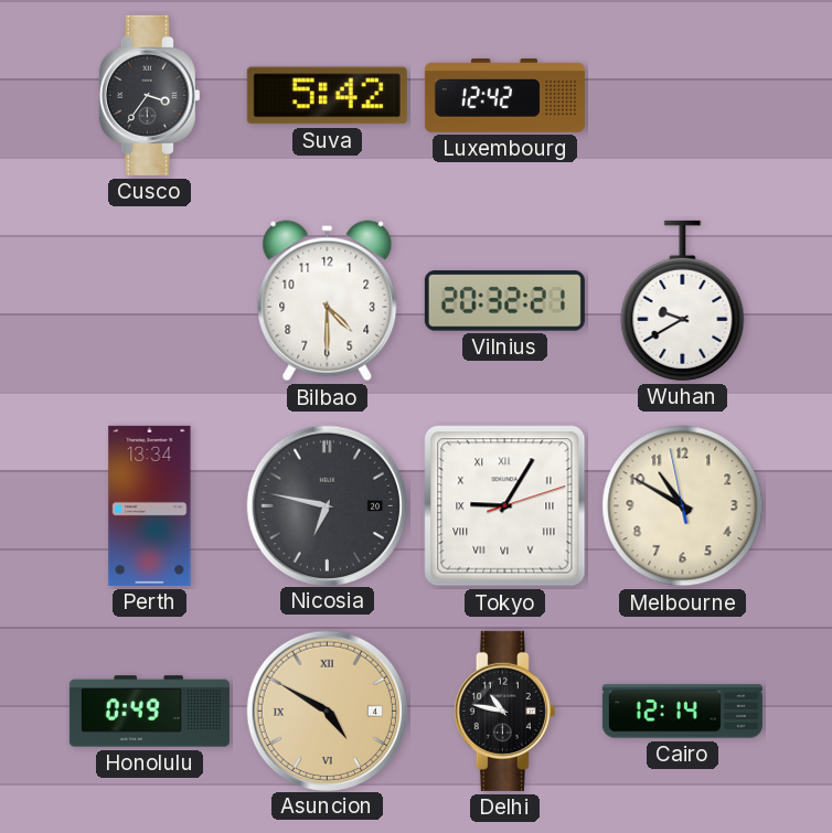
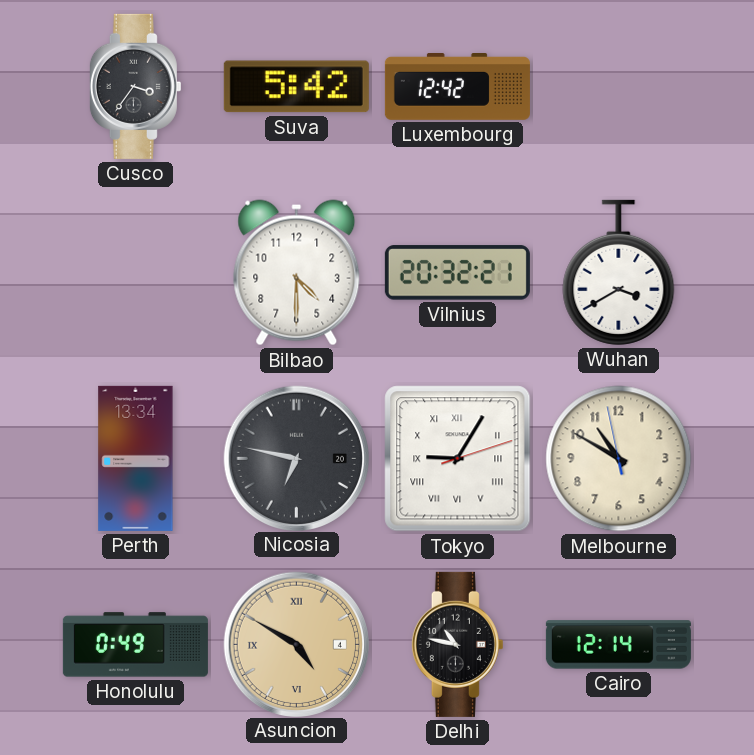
Wuhan: 9:40 -> 3:40 (619, 272)
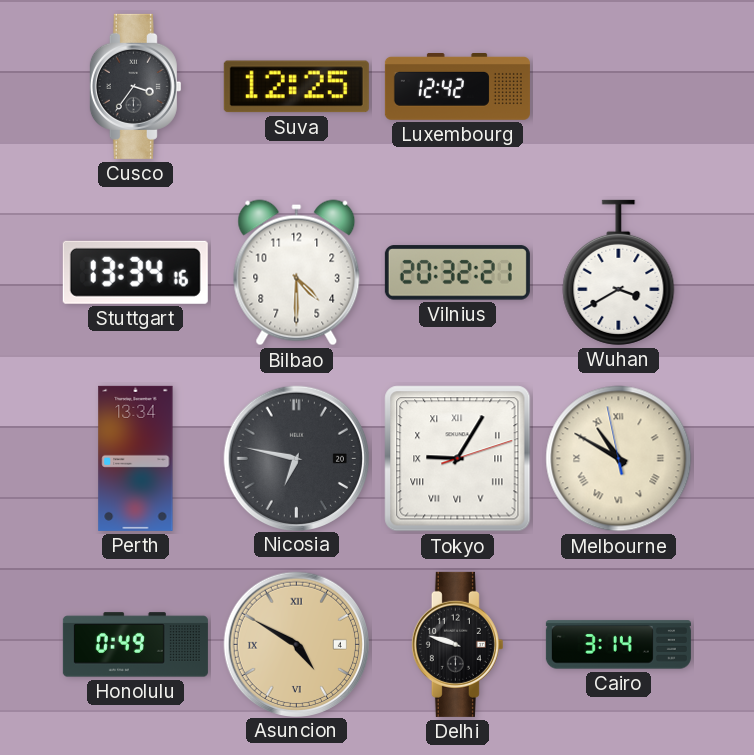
Suva: 5:42 -> 12:25 (296, 87)
Stuttgart: none -> 13:34 (135, 272)
Melbourne numerals: Arabic -> Roman (619, 459)
Delhi: 10:47 -> 9:48 (457, 644)
Cairo: 12:14 -> 3:14 (618, 645)
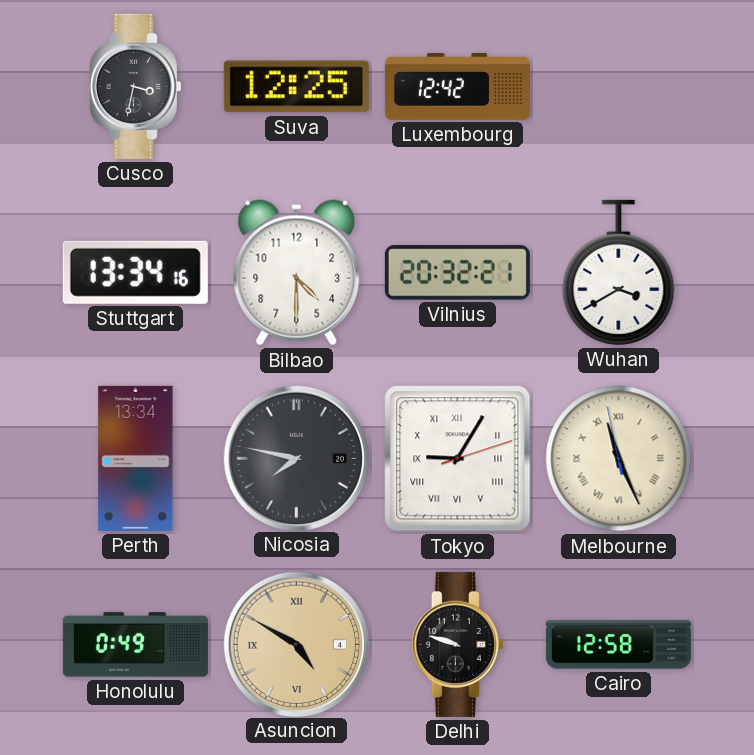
Cusco: 3:36 -> 3:32 (135, 86)
Nicosia: 6:47 -> 7:47 (296, 458)
Melbourne: 10:49 -> 11:25 (619, 459)
Cairo: 3:14 -> 12:58 (618, 645)
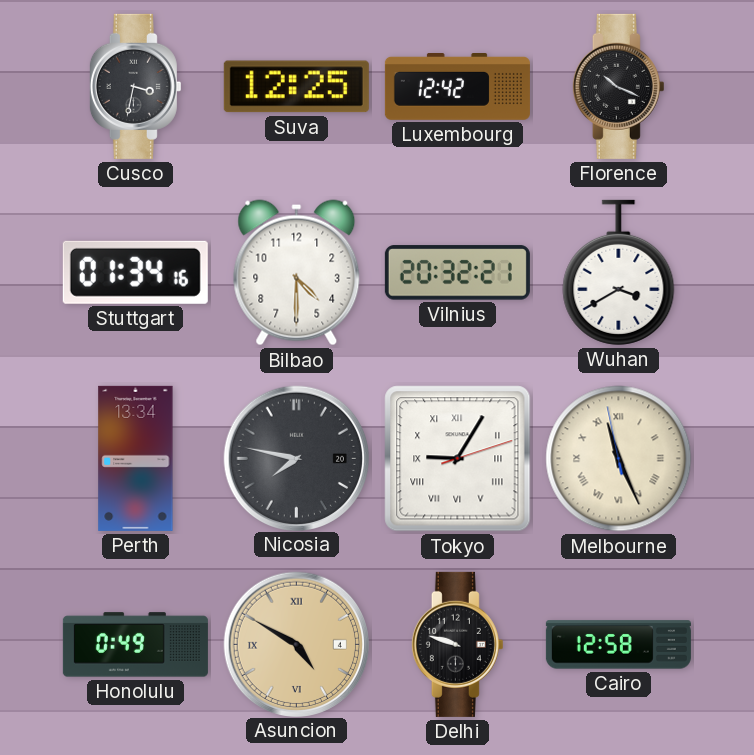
Florence: none -> 10:19 (618, 86)
Stuttgart: 13:34 -> 01:34 (135, 272)
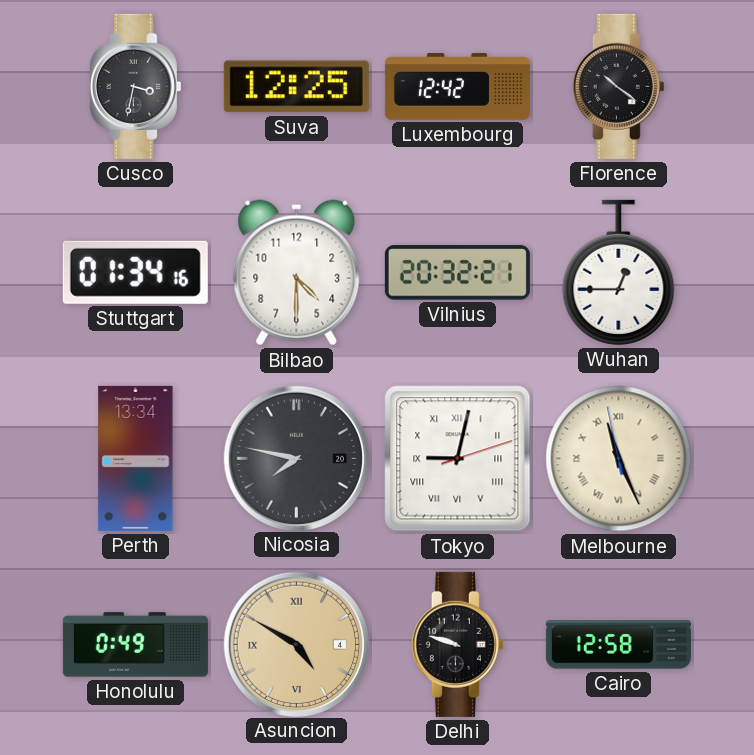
Florence: 10:19 -> 10:21 (618, 86)
Wuhan: 3:40 -> 12:45 (619, 272)
Tokyo: 9:05 -> 9:02 (458, 459)
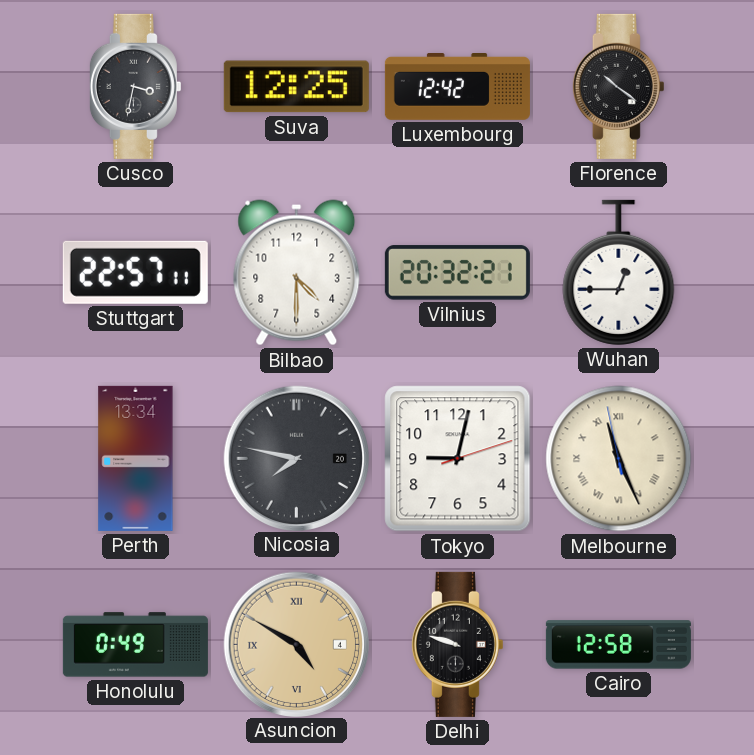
Stuttgart: 01:34 -> 22:57 (135, 272)
Tokyo numerals: Roman -> Arabic (458, 459)
